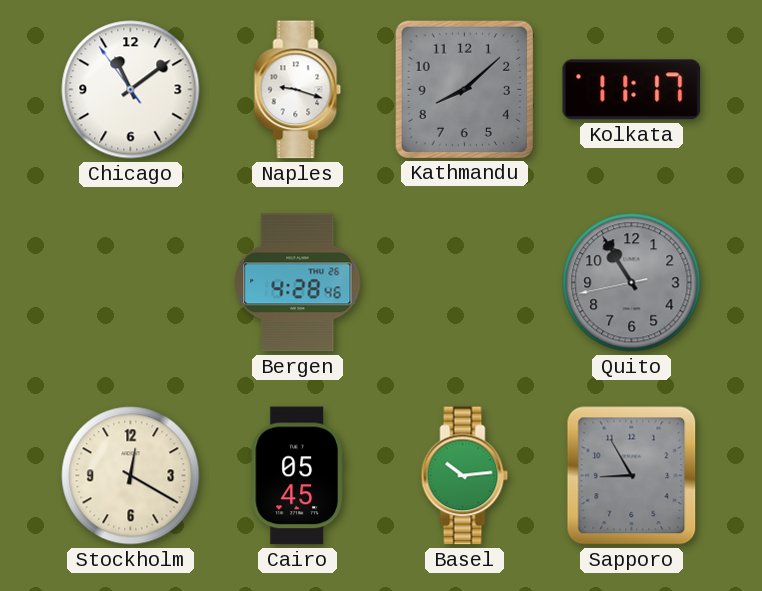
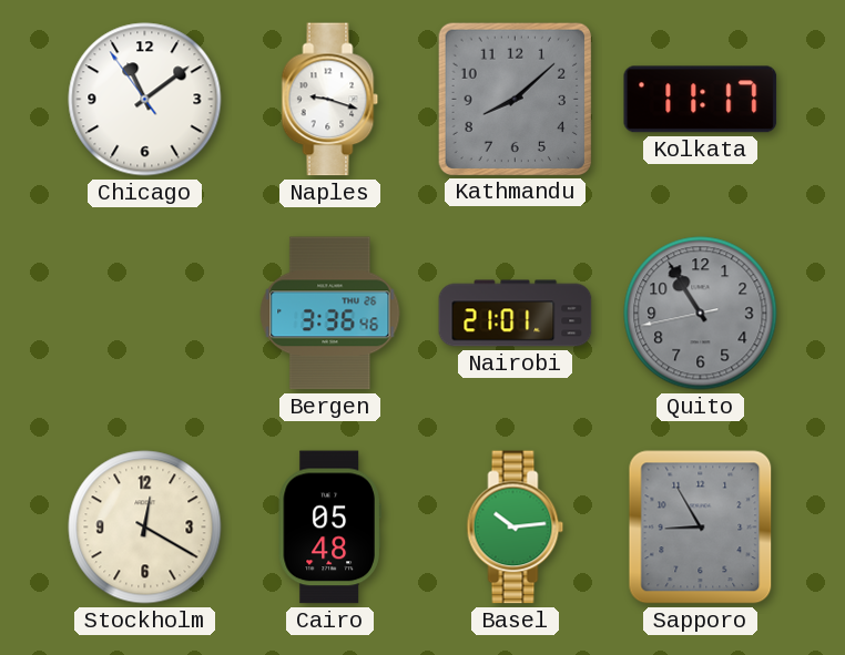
Bergen: 4:28 -> 3:36 (330, 314)
Nairobi: none -> 21:01 (516, 314)
Cairo: 05:45 -> 05:48 (329, 528)
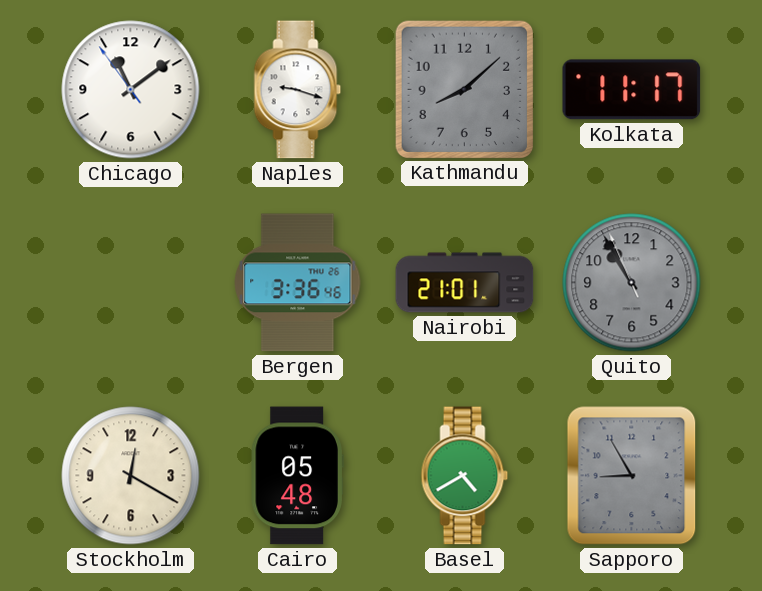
Quito: 10:54:43 -> 10:54:56 (632, 283)
Basel: 10:14 -> 4:40 (465, 476)
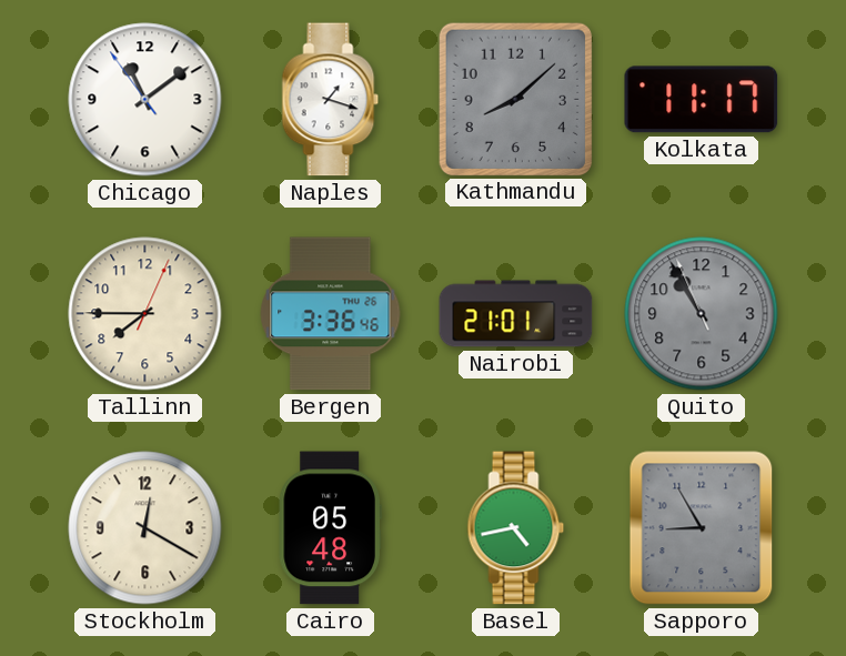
Naples: 9:18 -> 1:18 (331, 100)
Tallinn: none -> 7:45 (145, 314)
Basel: 4:40 -> 4:43 (516, 528)
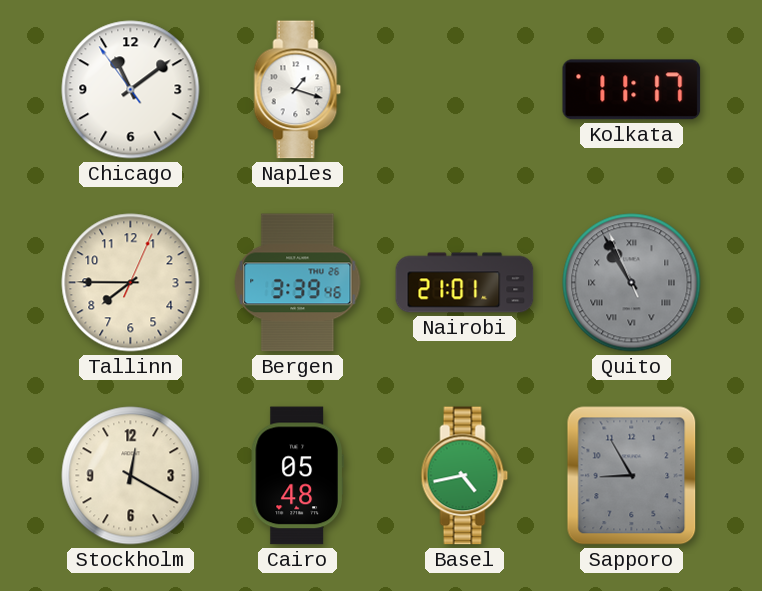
Kathmandu: 8:08 -> none (515, 99)
Bergen: 3:36 -> 3:39 (298, 283)
Quito numerals: Arabic -> Roman (632, 283)
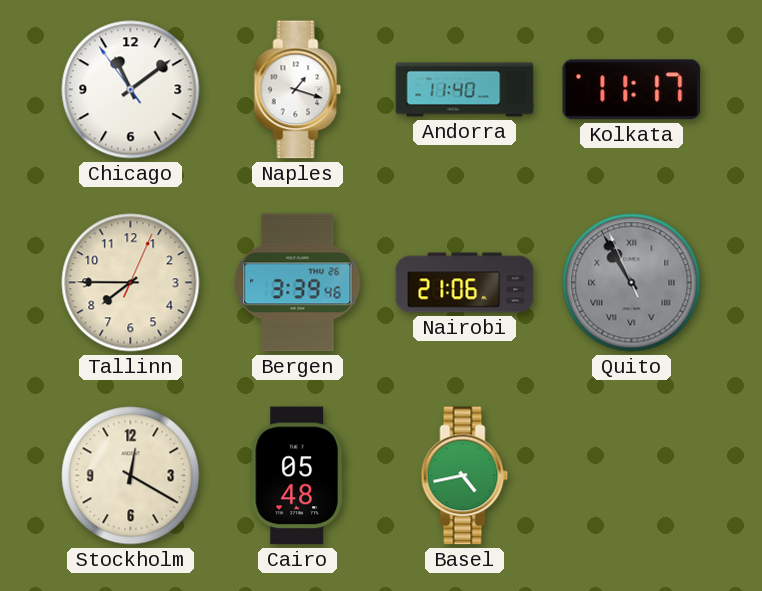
Andorra: none -> 11:40 (465, 90)
Nairobi: 21:01 -> 21:06 (465, 283)
Sapporo: 8:55 -> none (632, 476)
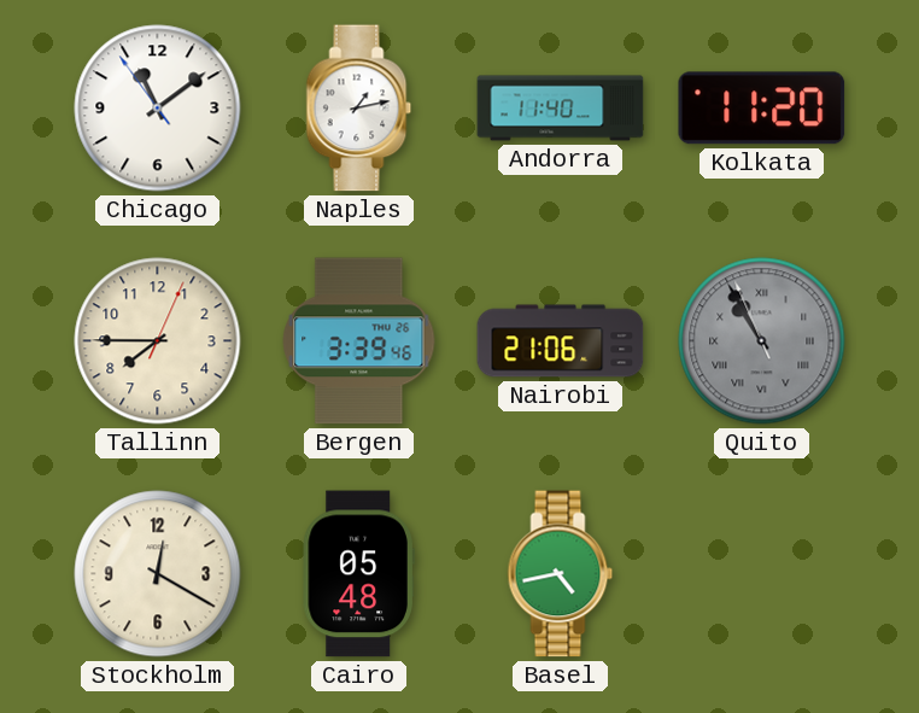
Naples: 1:18 -> 1:13 (359, 109)
Kolkata: 11:17 -> 11:20 (762, 109)
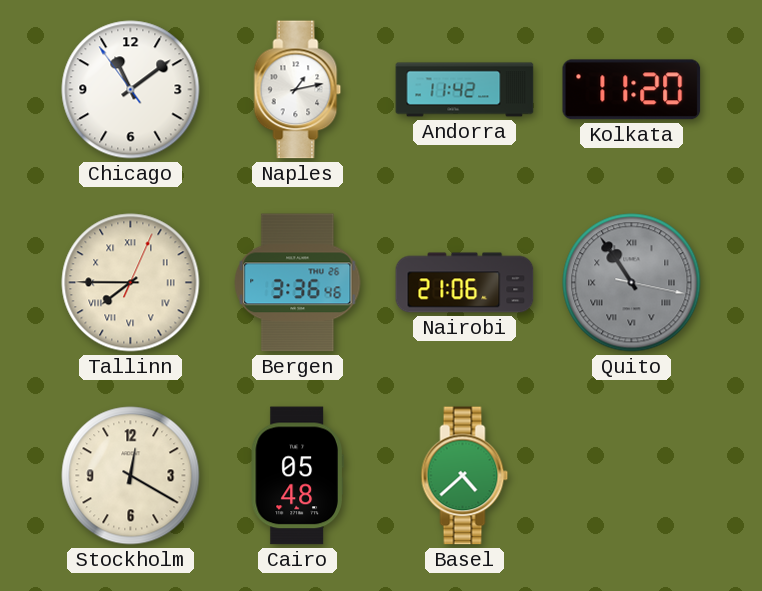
Andorra: 11:40 -> 11:42 (465, 90)
Tallinn numerals: Arabic -> Roman (131, 283)
Bergen: 3:39 -> 3:36 (298, 283)
Quito: 10:54:56 -> 10:54:17 (632, 283)
Basel: 4:43 -> 4:38 (465, 476)
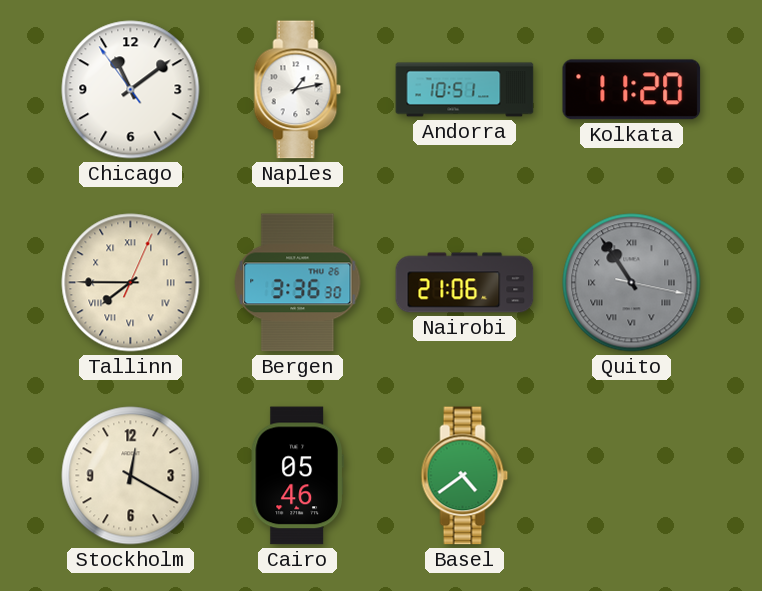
Andorra: 11:42 -> 10:51 (465, 90)
Bergen: 3:36:46 -> 3:36:30 (298, 283)
Cairo: 05:48 -> 05:46 (297, 476)
Basel: 4:38 -> 4:39 (465, 476)
